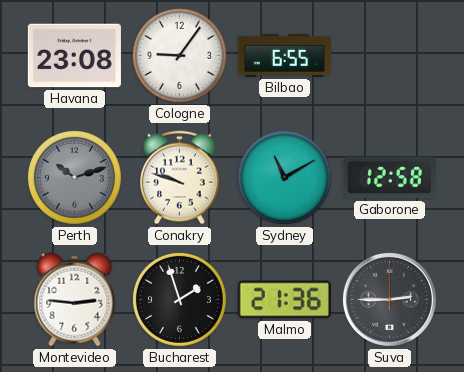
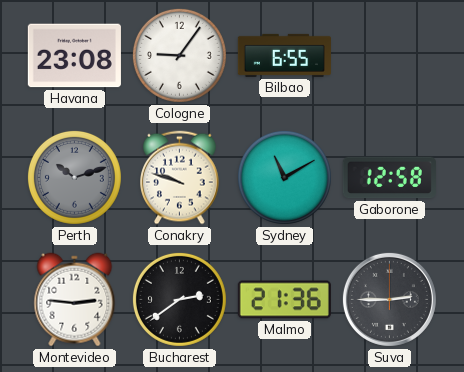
Bucharest: 1:57 -> 2:39 (179, 299)
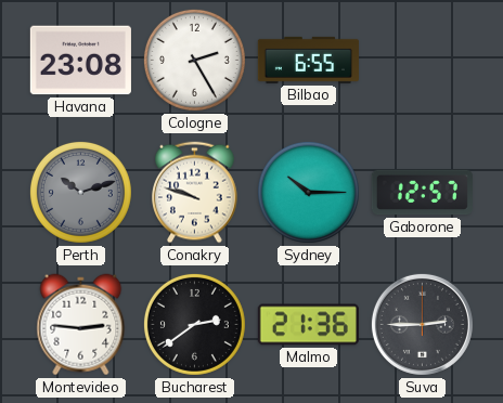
Cologne: 9:06 -> 2:25 (194, 60)
Sydney: 11:10 -> 10:15 (308, 192)
Gaborone: 12:58 -> 12:57 (422, 193)
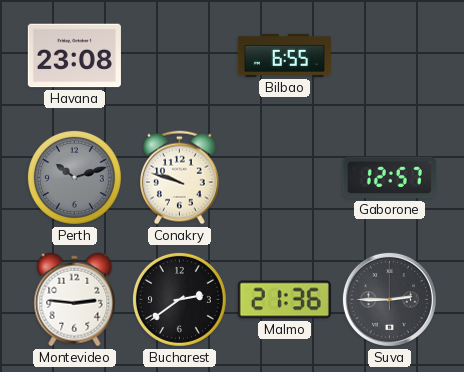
Cologne: 2:25 -> none (194, 60)
Sydney: 10:15 -> none (308, 192)
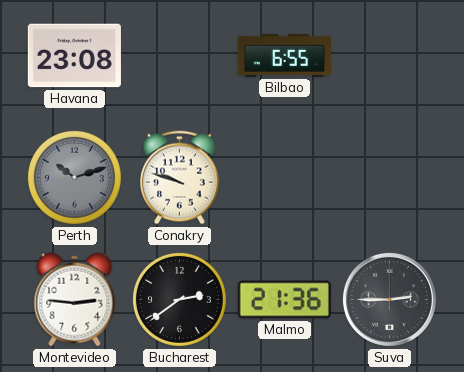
Gaborone: 12:57 -> none (389, 178)
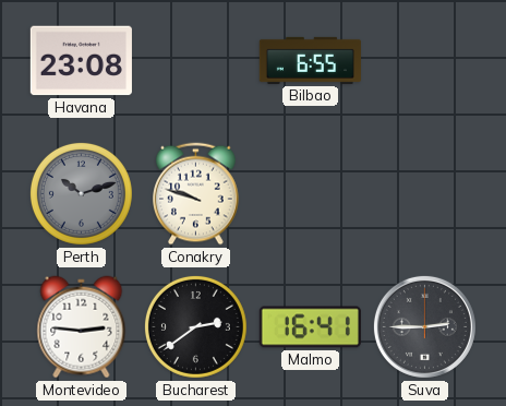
Malmo: 21:36 -> 16:41 (310, 327)
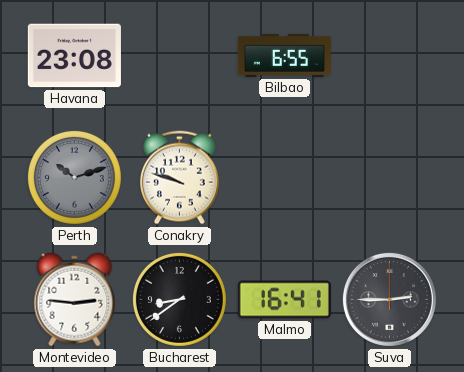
Bucharest: 2:39 -> 8:39 (179, 299)
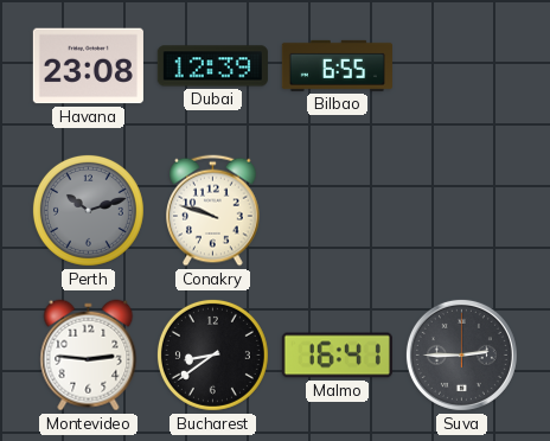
Dubai: none -> 12:39 (212, 66)
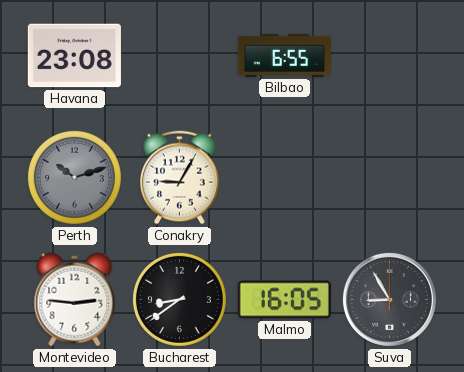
Dubai: 12:39 -> none (212, 66)
Conakry: 9:48 -> 9:05 (180, 178)
Malmo: 16:41 -> 16:05 (284, 300)
Suva: 2:45 -> 8:55 (389, 299)
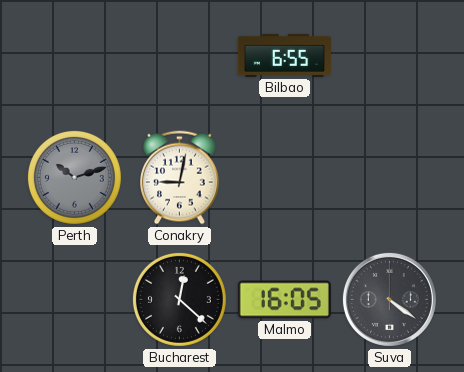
Havana: 23:08 -> none (74, 56)
Conakry: 9:05 -> 9:02 (180, 178)
Montevideo: 2:46 -> none (75, 300)
Bucharest: 8:39 -> 12:22 (179, 299)
Suva: 8:55 -> 4:21 (389, 299)
